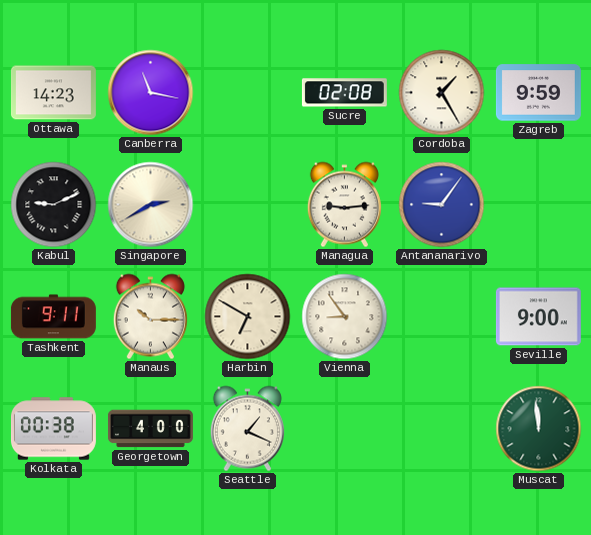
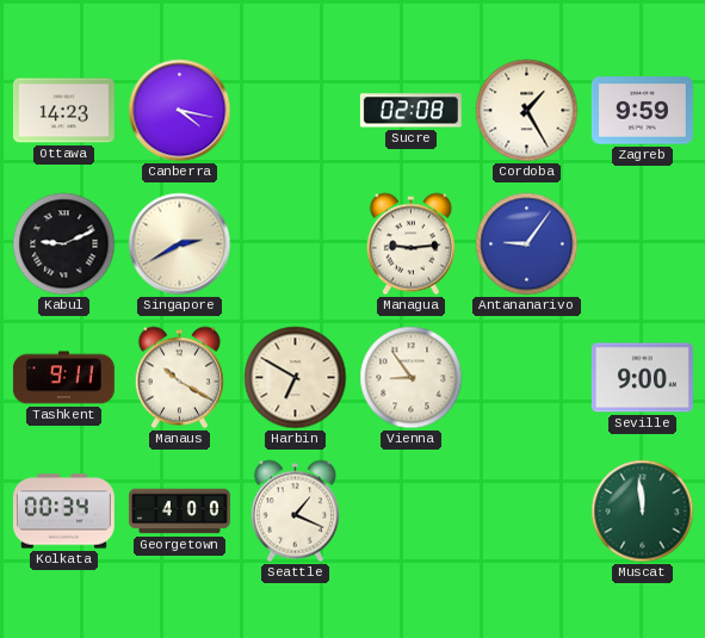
Canberra: 11:17 -> 4:17 (180, 111)
Manaus: 10:15 -> 10:20 (179, 378)
Kolkata: 00:38 -> 00:34 (63, 512)
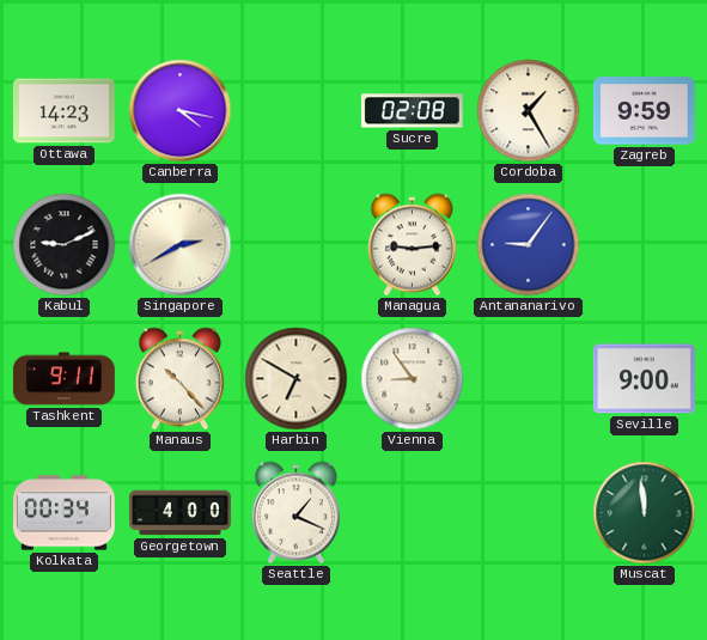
Manaus: 10:20 -> 10:23 (179, 379)
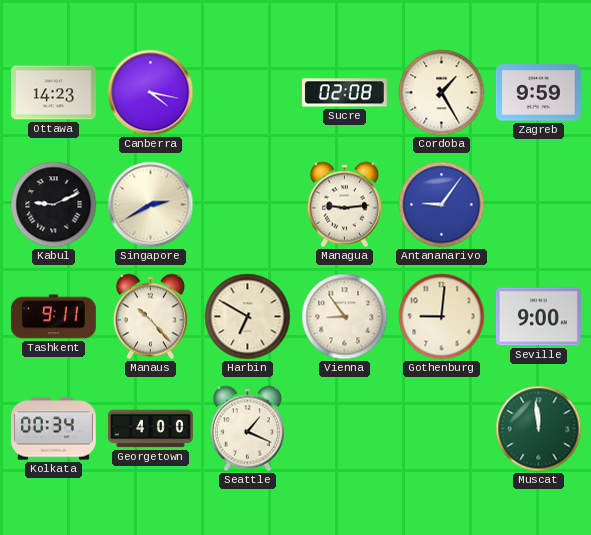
Gothenburg: none -> 9:01 (442, 317)
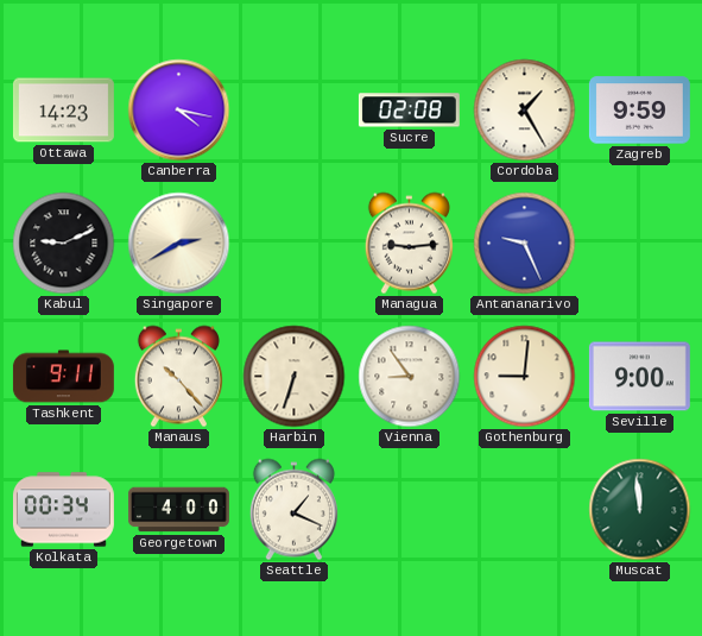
Antananarivo: 9:06 -> 9:26 (525, 244)
Harbin: 6:50 -> 6:33 (295, 377)
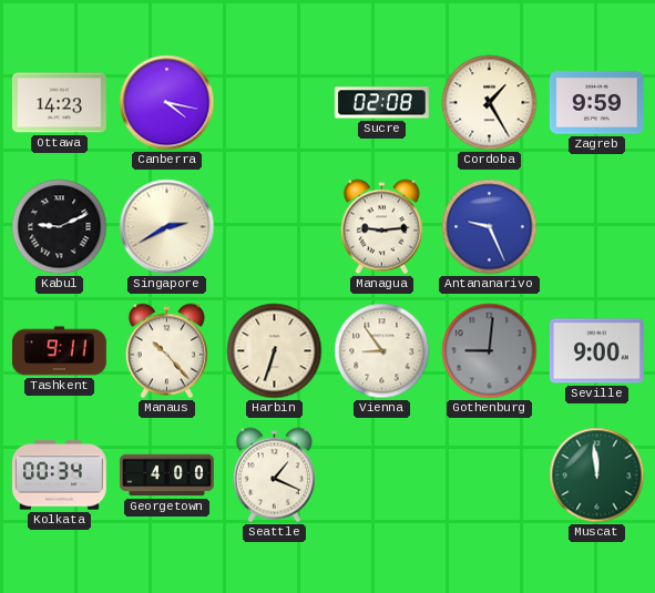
Gothenburg dial: cream -> grey (490, 351)
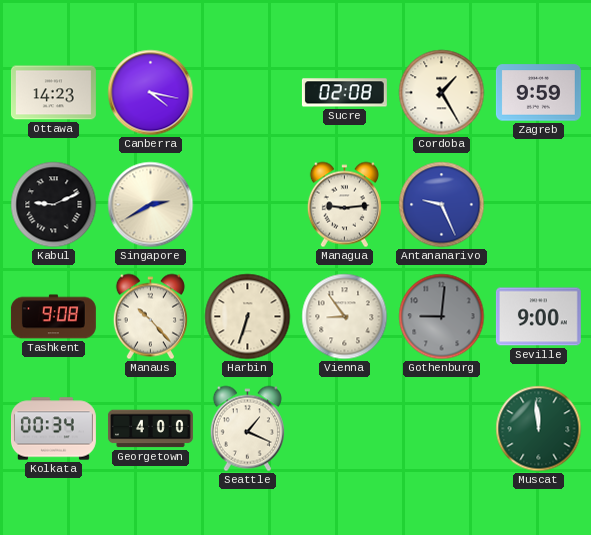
Tashkent: 9:11 -> 9:08 (53, 317)
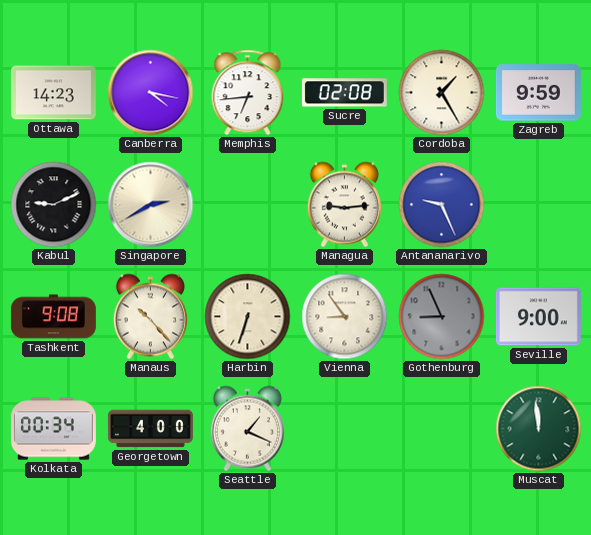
Memphis: none -> 6:44 (248, 93)
Gothenburg: 9:01 -> 8:56 (442, 317)
